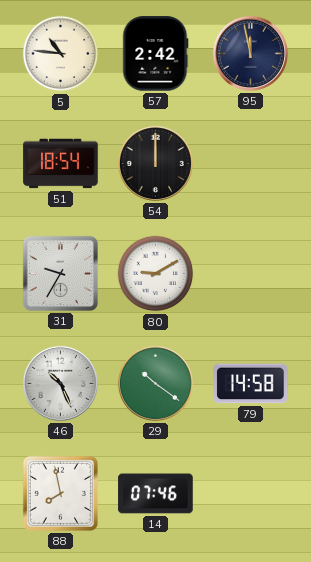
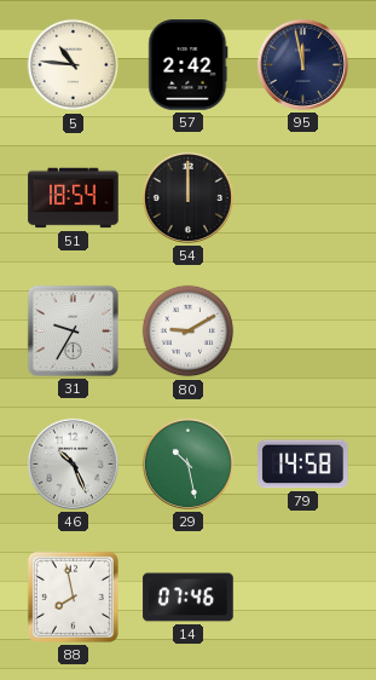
29: 10:21 -> 10:28 (187, 463)
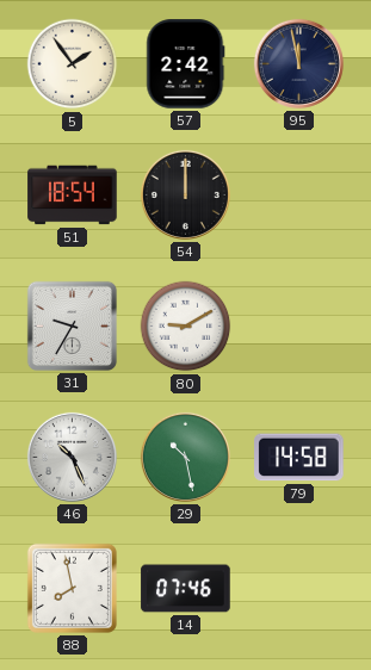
5: 10:46 -> 1:54 (73, 64)
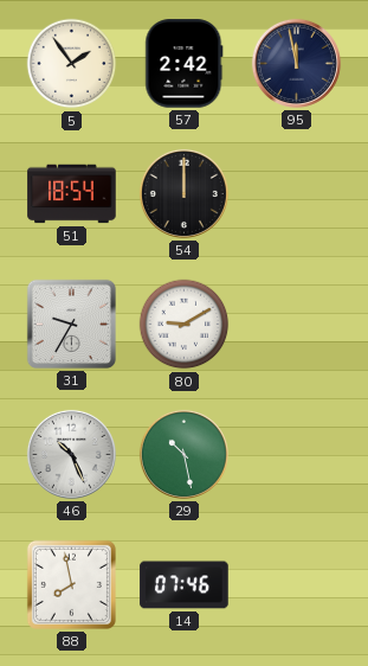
79: 14:58 -> none (299, 458)
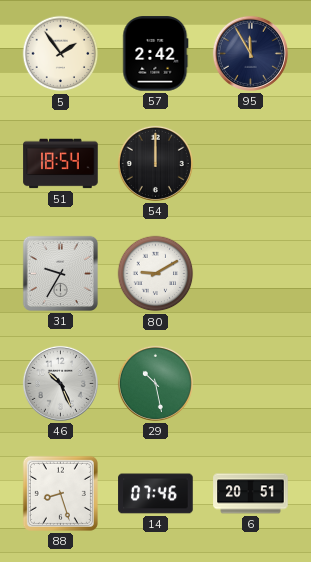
95: 11:58 -> 11:55 (250, 53)
88: 7:58 -> 8:27 (60, 493)
6: none -> 20:51 (251, 494)
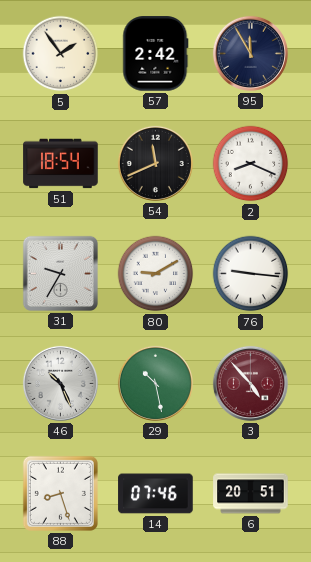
54: 12:00 -> 11:41 (155, 163)
2: none -> 8:19 (251, 164)
76: none -> 9:16 (251, 274)
3: none -> 4:53 (250, 383)
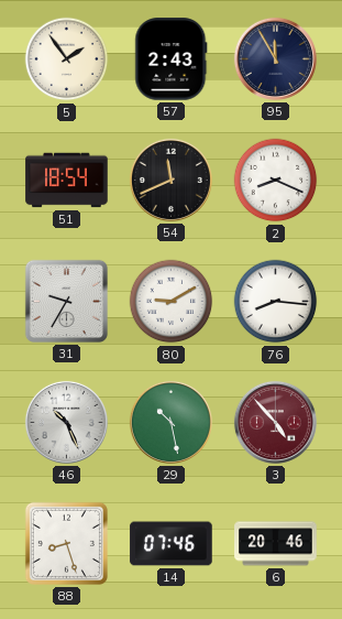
57: 2:42 -> 2:43 (172, 59)
76: 9:16 -> 8:16 (276, 302)
6: 20:51 -> 20:46 (276, 544)
